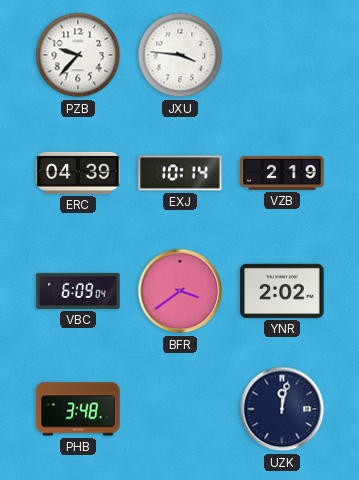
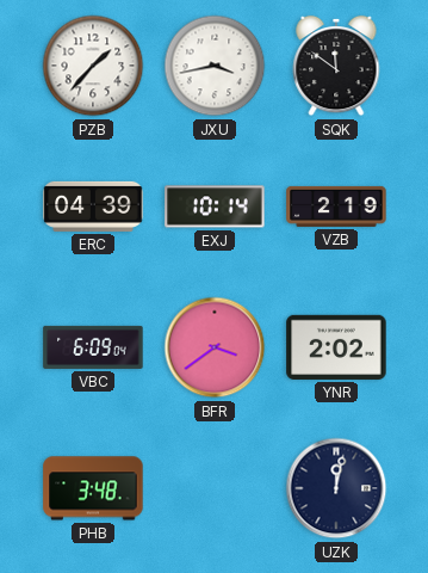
PZB: 9:37 -> 1:37 (93, 66)
JXU: 3:46 -> 3:43 (215, 66)
SQK: none -> 11:51 (336, 66)
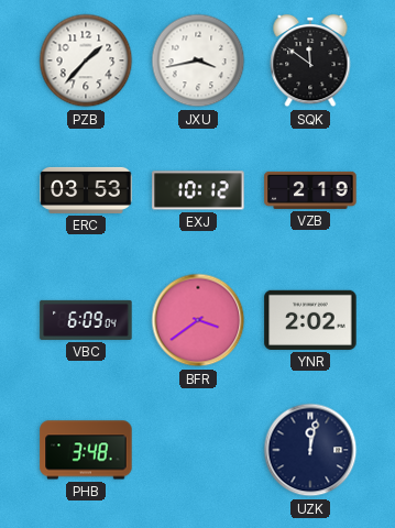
ERC: 04:39 -> 03:53 (86, 190)
EXJ: 10:14 -> 10:12 (198, 190)
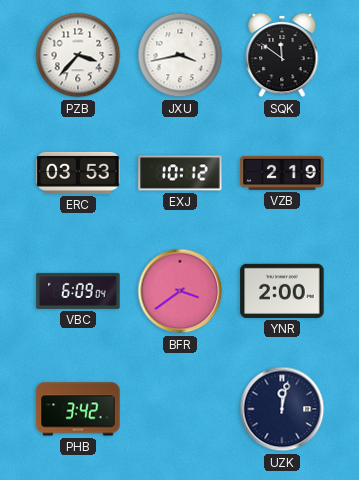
PZB: 1:37 -> 3:37 (78, 55)
YNR: 2:02 -> 2:00 (282, 291)
PHB: 3:48 -> 3:42 (78, 409)
